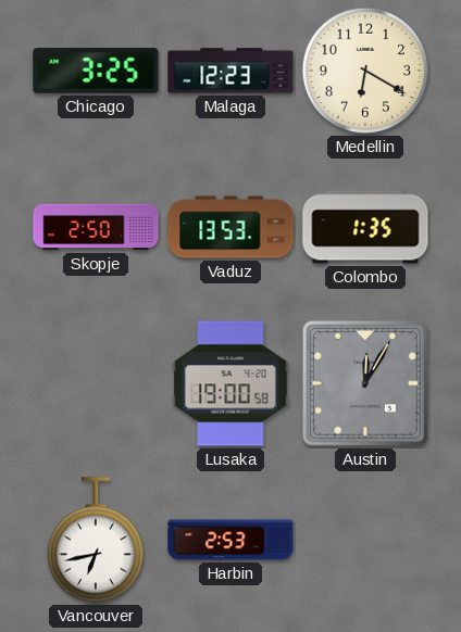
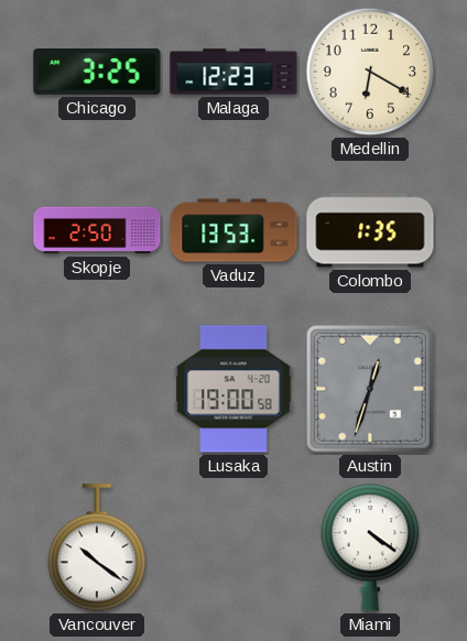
Austin: 12:05 -> 12:33 (370, 389)
Vancouver: 6:43 -> 10:21 (96, 547)
Harbin: 2:53 -> none (230, 540)
Miami: none -> 4:21 (369, 547)
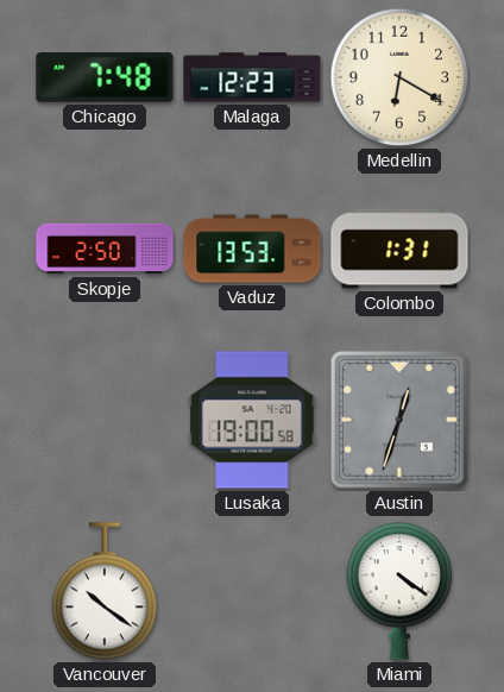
Chicago: 3:25 -> 7:48 (105, 77)
Colombo: 1:35 -> 1:31 (399, 249)
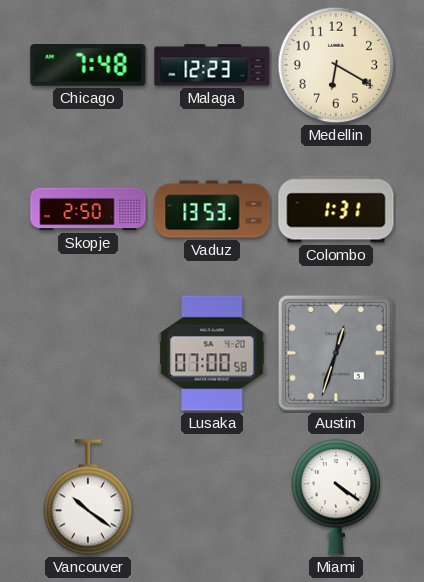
Lusaka: 19:00 -> 07:00 (212, 353)
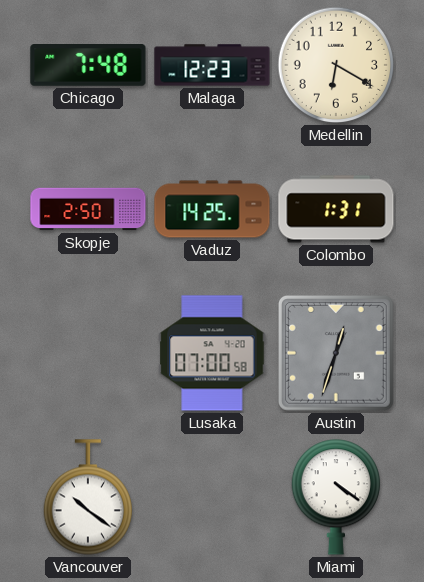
Vaduz: 13:53 -> 14:25 (212, 209)
